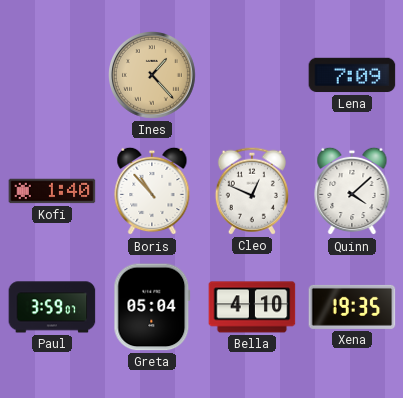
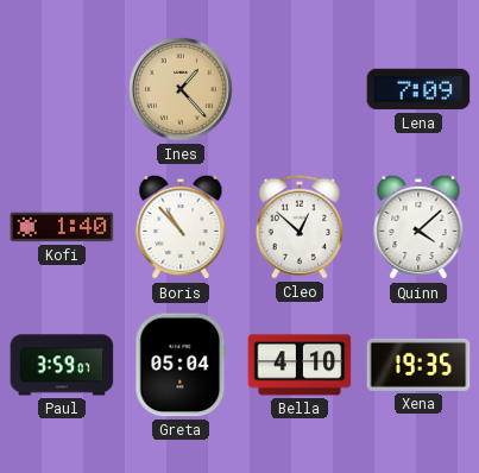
Cleo: 12:49 -> 12:52 (300, 227)
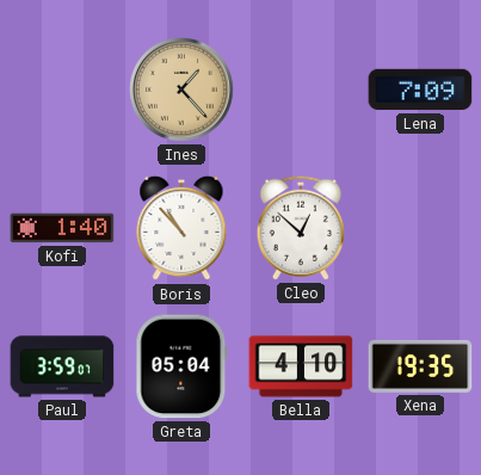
Quinn: 4:08 -> none (418, 227)
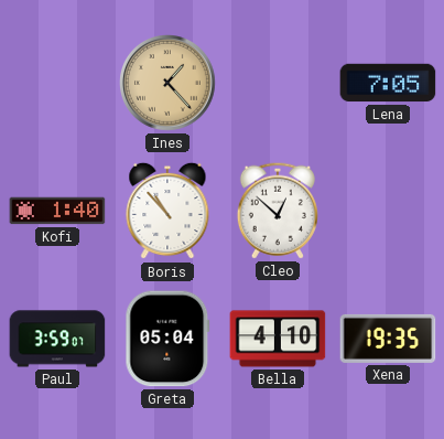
Lena: 7:09 -> 7:05 (388, 83)
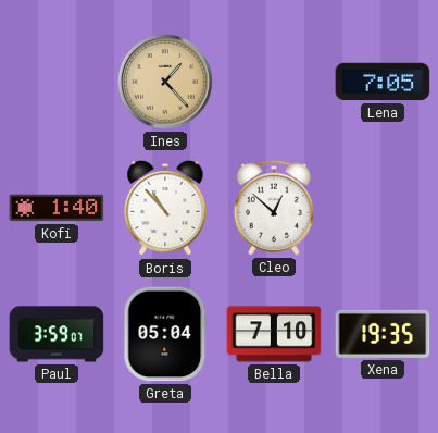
Bella: 4:10 -> 7:10 (274, 334)
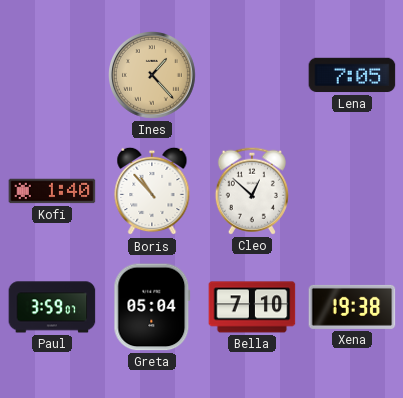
Xena: 19:35 -> 19:38 (352, 307)
